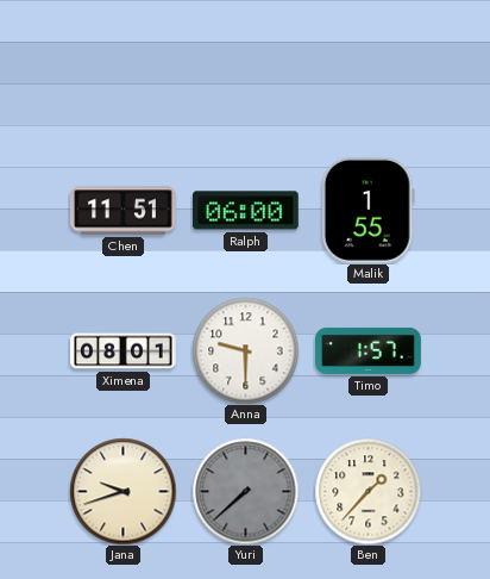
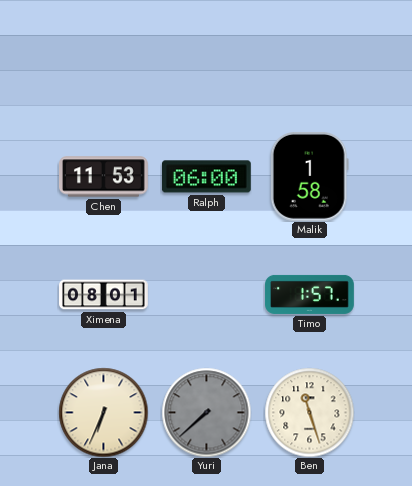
Chen: 11:51 -> 11:53 (104, 177)
Malik: 1:55 -> 1:58 (309, 176)
Anna: 9:30 -> none (245, 350)
Jana: 9:42 -> 6:34 (103, 412)
Ben: 1:37 -> 11:27 (309, 412)
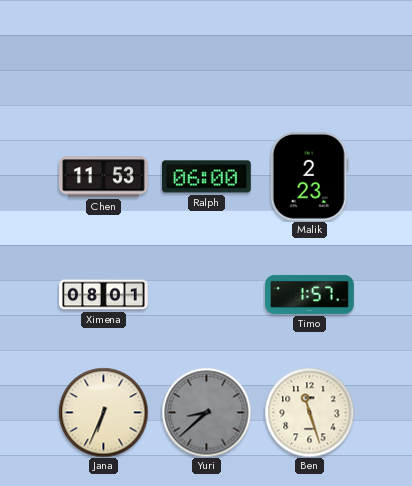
Malik: 1:58 -> 2:23 (309, 176)
Yuri: 7:38 -> 8:38 (206, 412)
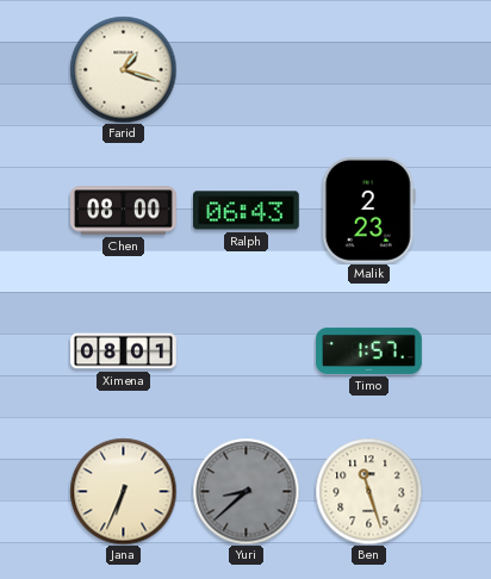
Farid: none -> 1:18 (123, 69)
Chen: 11:53 -> 08:00 (124, 211)
Ralph: 06:00 -> 06:43 (245, 211)
